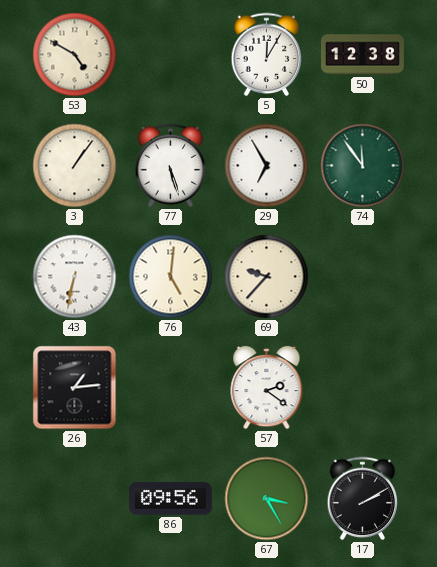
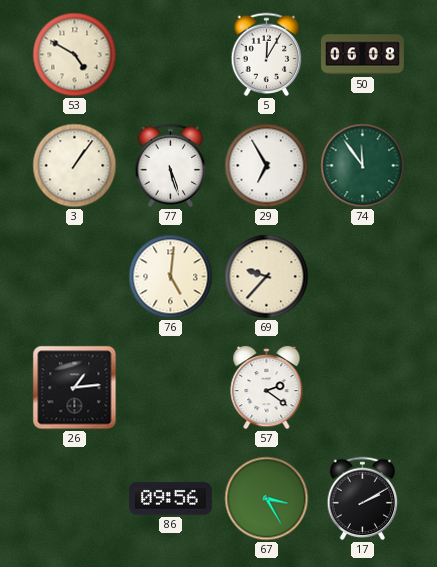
50: 12:38 -> 06:08 (363, 55)
43: 6:32 -> none (75, 277)
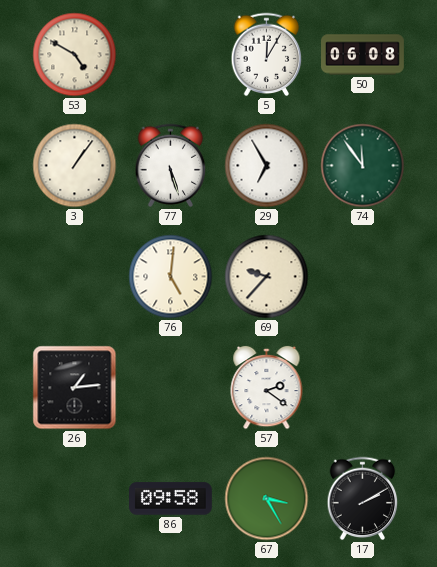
86: 09:56 -> 09:58 (171, 499)
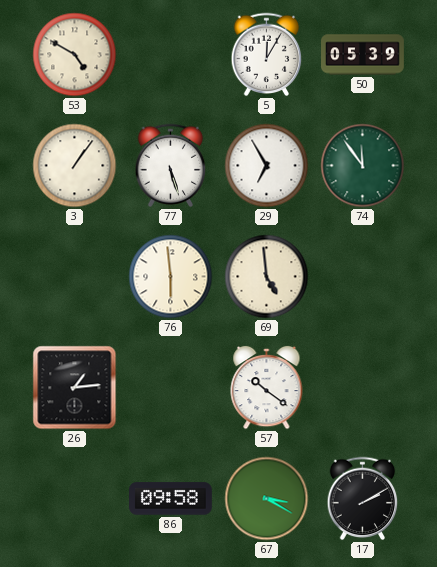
50: 06:08 -> 05:39 (363, 55)
76: 5:01 -> 5:59 (171, 277)
69: 9:37 -> 4:59 (267, 277)
57: 2:21 -> 10:21 (267, 388)
67: 3:25 -> 3:20 (267, 499)
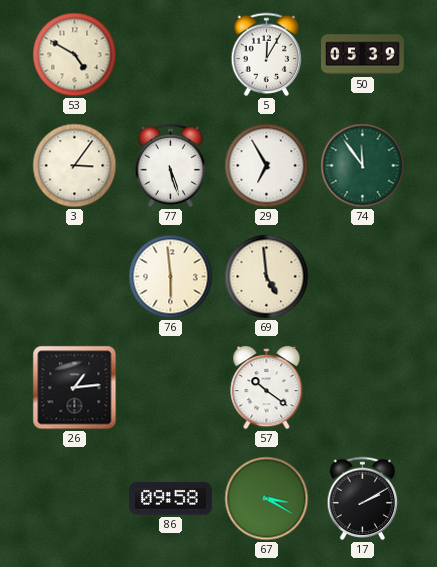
3: 1:06 -> 3:06 (75, 166)
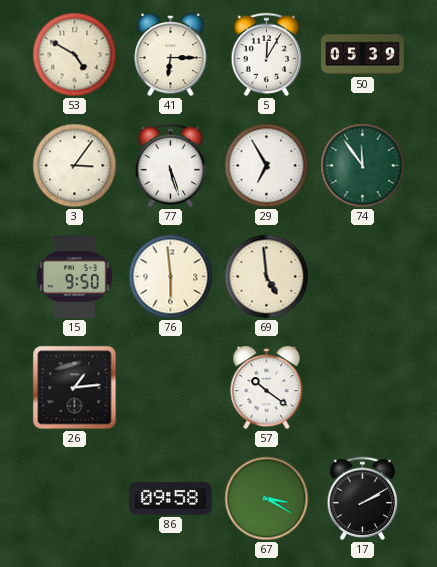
41: none -> 6:15 (171, 55)
15: none -> 9:50 (74, 276)
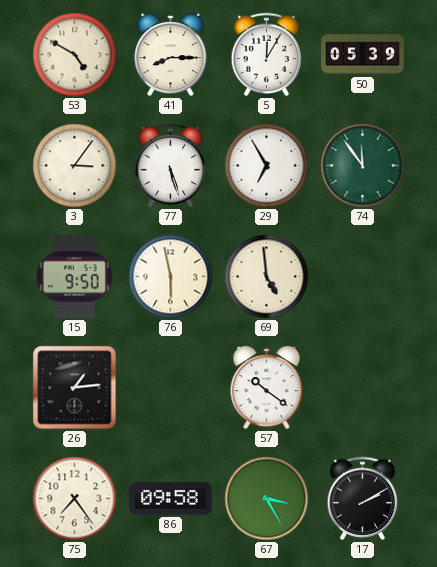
41: 6:15 -> 8:15 (171, 55)
76: 5:59 -> 5:58 (171, 277)
75: none -> 7:24 (75, 499)
67: 3:20 -> 3:25 (267, 499)
